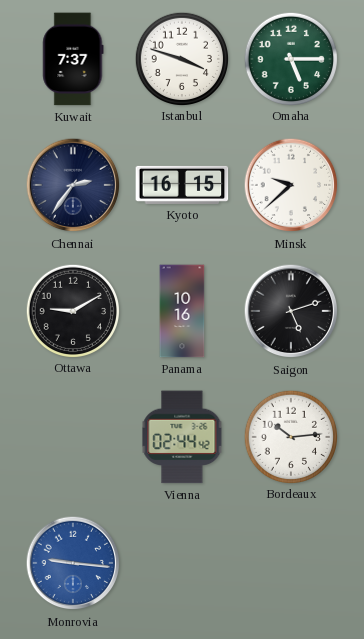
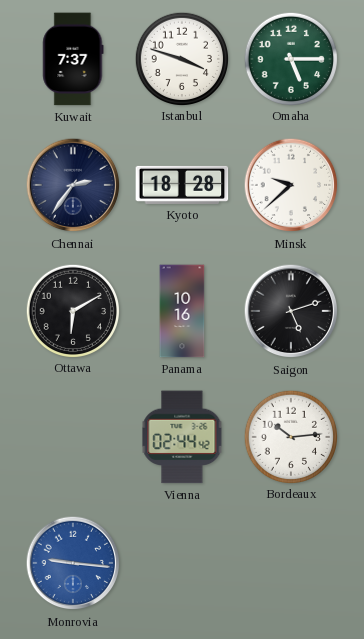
Kyoto: 16:15 -> 18:28 (182, 185)
Ottawa: 9:10 -> 6:10 (72, 310)
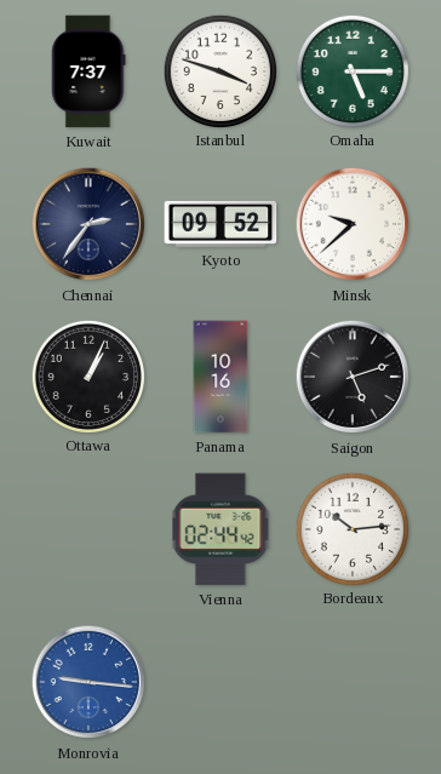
Kyoto: 18:28 -> 09:52 (220, 224)
Ottawa: 6:10 -> 1:04 (87, 375)
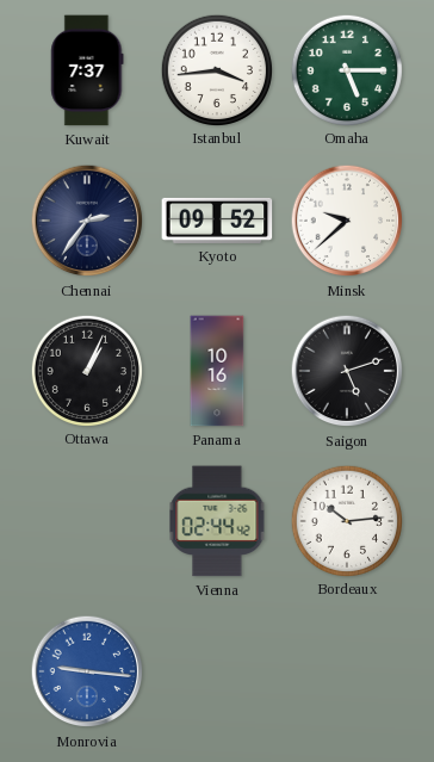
Istanbul: 3:48 -> 3:44 (216, 69)
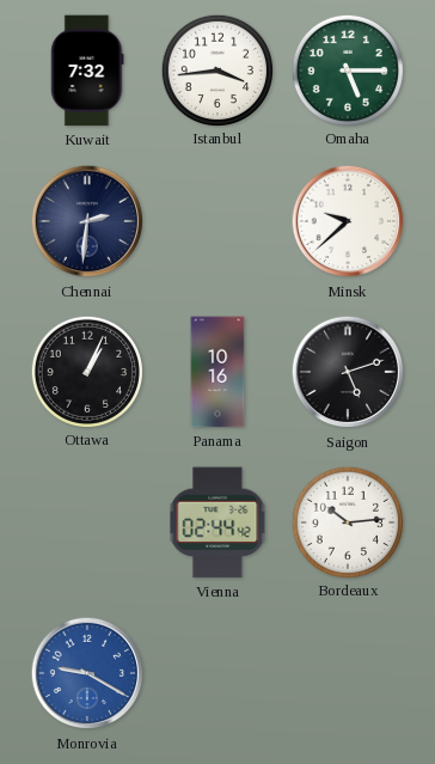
Kuwait: 7:37 -> 7:32 (87, 71)
Chennai: 2:36 -> 2:31 (87, 221)
Kyoto: 09:52 -> none (217, 221)
Monrovia: 9:16 -> 9:20 (87, 673)
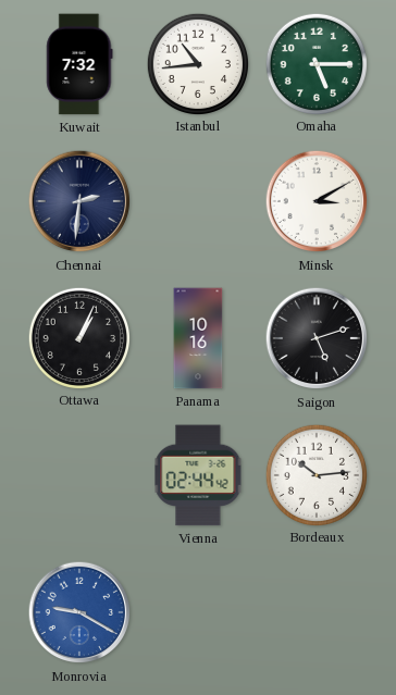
Istanbul: 3:44 -> 10:44 (197, 63)
Minsk: 9:38 -> 3:10 (317, 201)
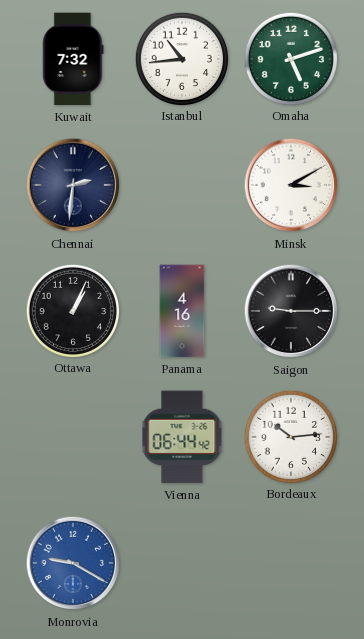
Omaha: 5:15 -> 5:12 (290, 58)
Panama: 10:16 -> 4:16 (182, 311)
Saigon: 5:12 -> 9:15 (291, 311)
Vienna: 02:44 -> 06:44 (182, 437)
